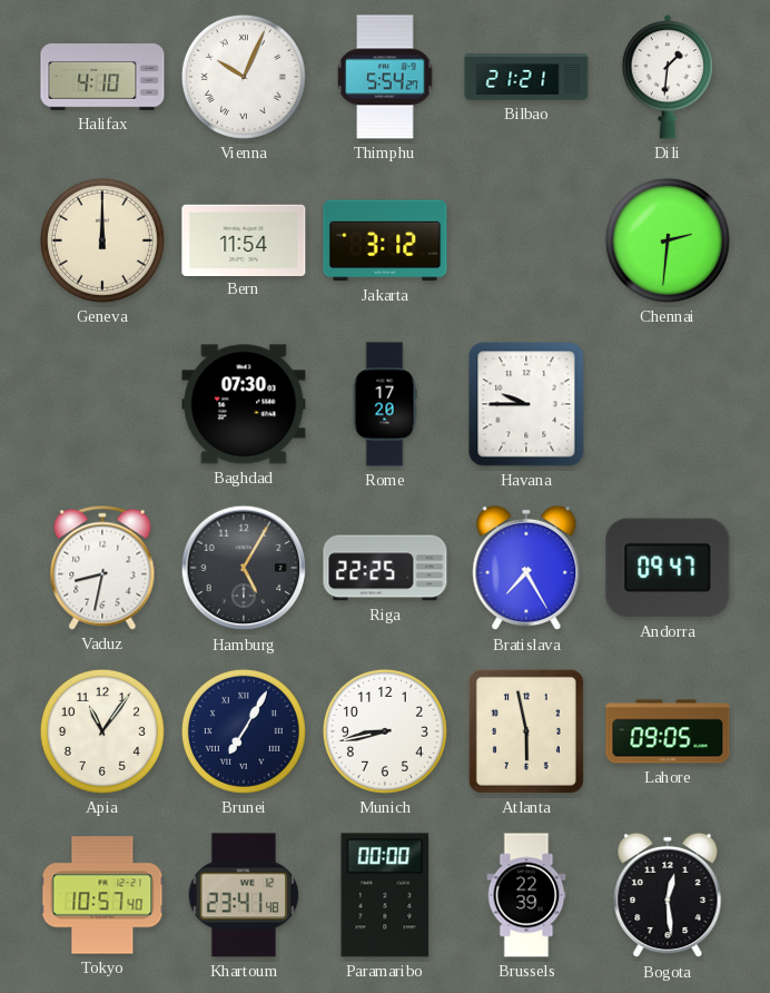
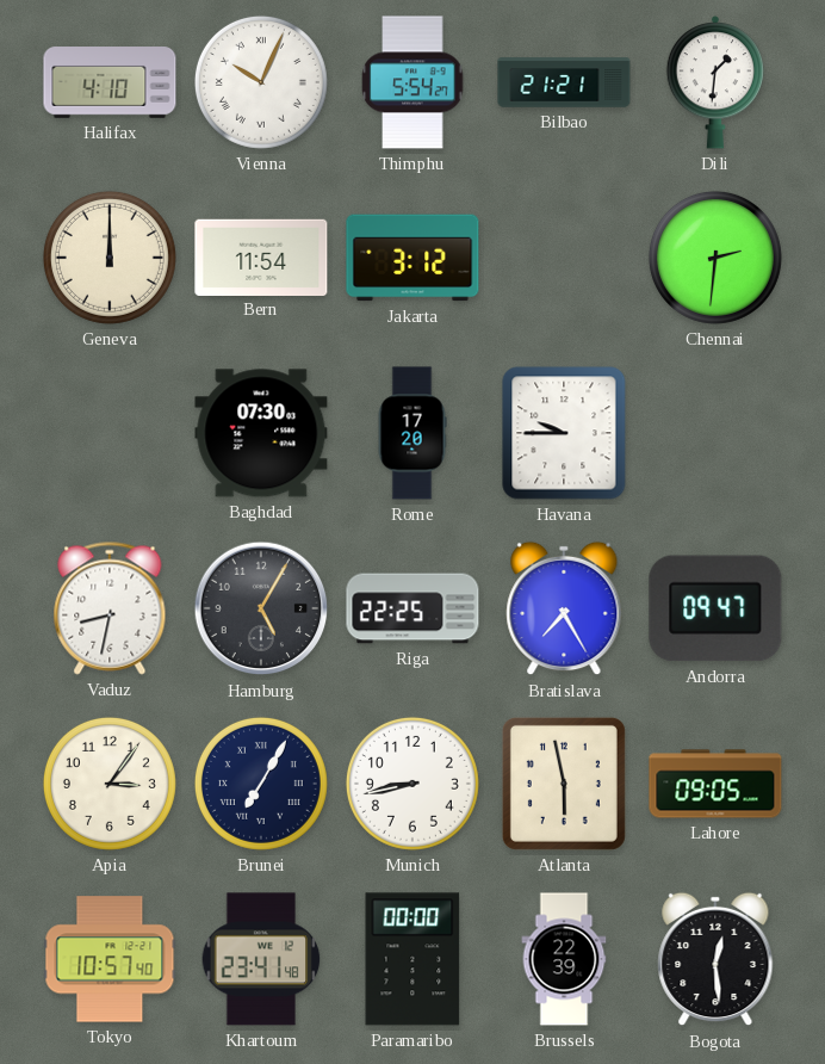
Apia: 11:06 -> 3:06 (110, 784)
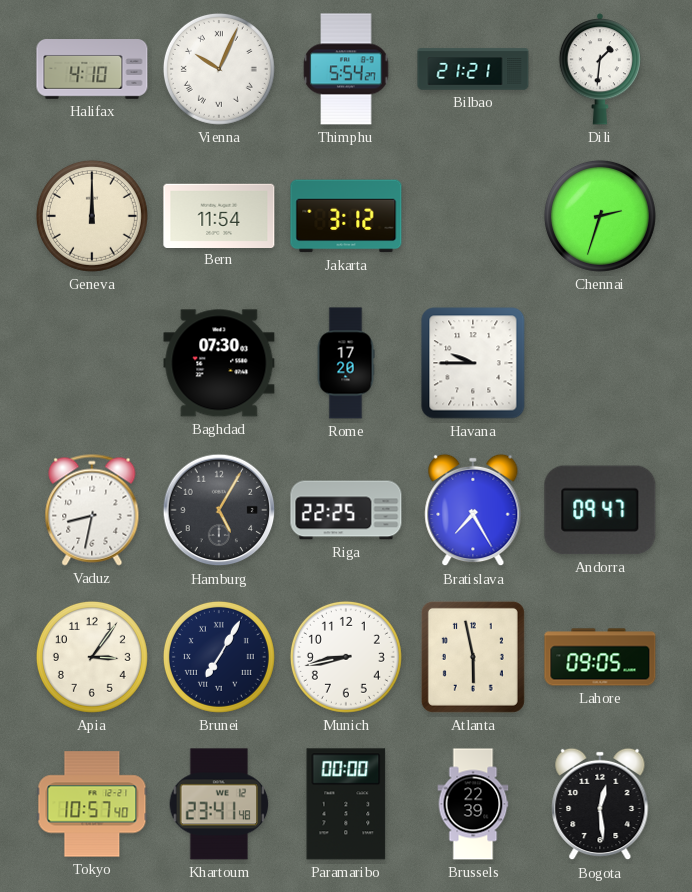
Chennai: 2:31 -> 2:33 (600, 216)
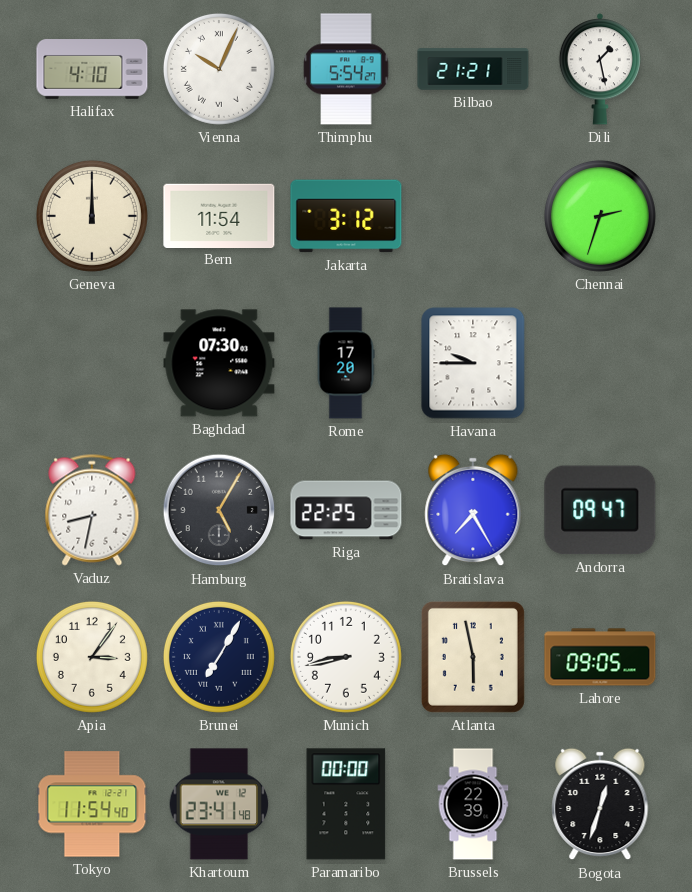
Dili: 1:31 -> 1:28 (599, 69)
Tokyo: 10:57 -> 11:54 (92, 804)
Bogota: 12:29 -> 12:33 (600, 804)
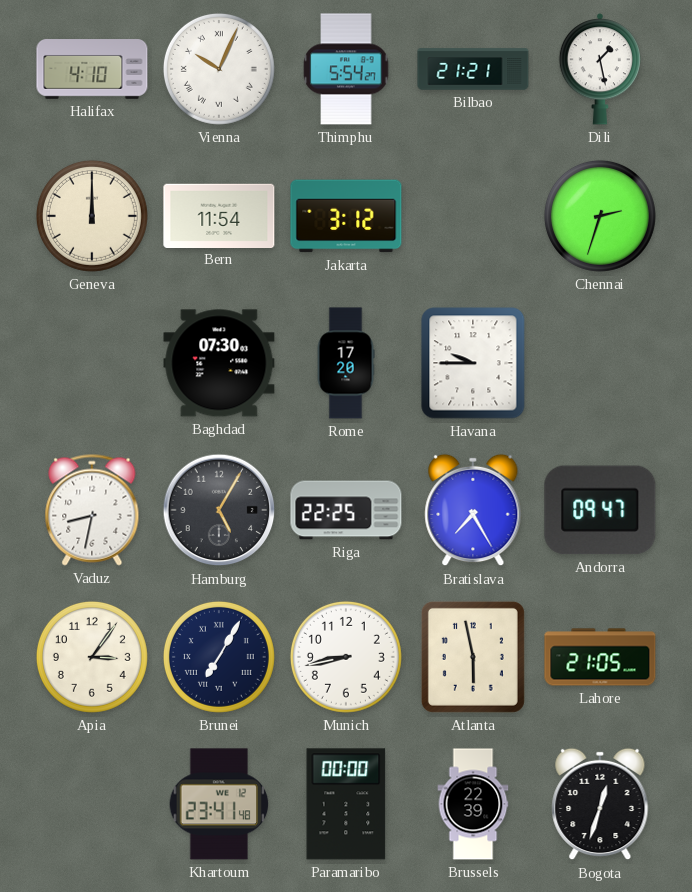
Lahore: 09:05 -> 21:05 (600, 657)
Tokyo: 11:54 -> none (92, 804)
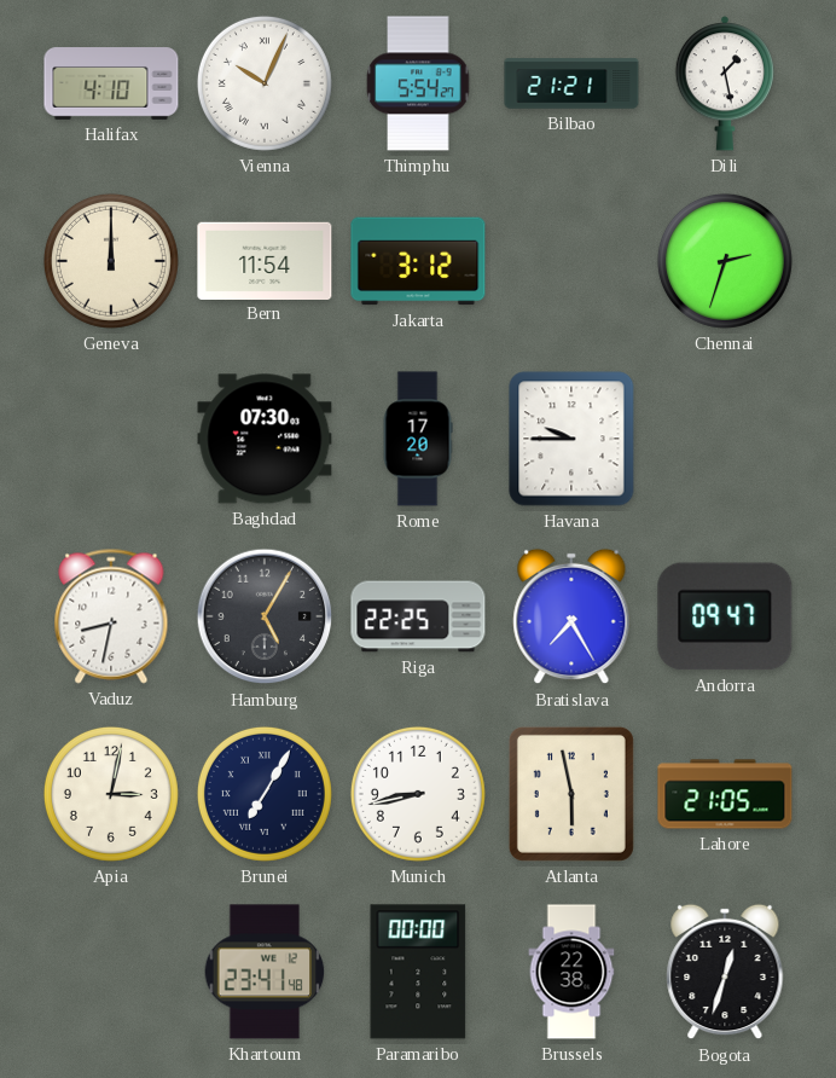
Apia: 3:06 -> 3:02 (111, 794)
Brussels: 22:39 -> 22:38 (571, 972)
